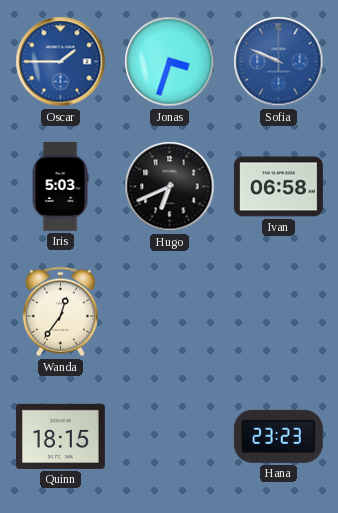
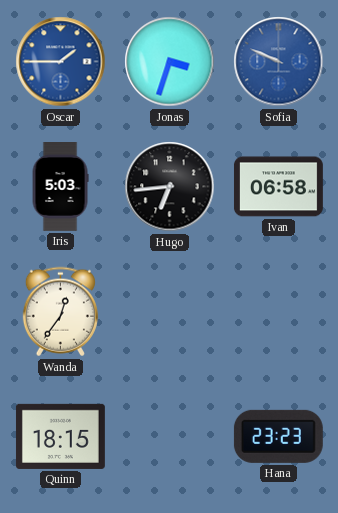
Hugo: 6:41 -> 6:44 (170, 187)
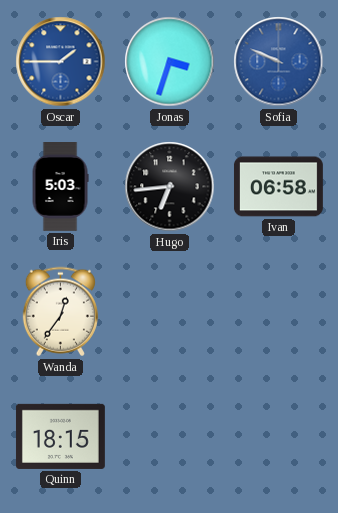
Hana: 23:23 -> none (278, 436)
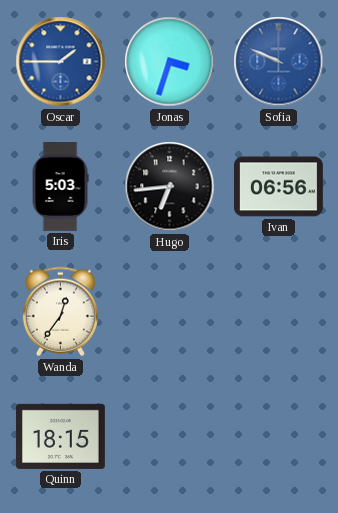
Ivan: 06:58 -> 06:56 (278, 187)
